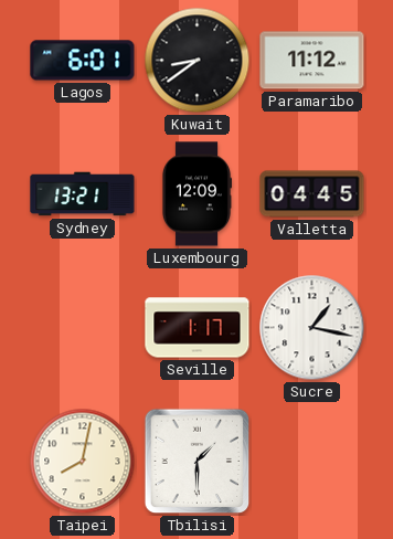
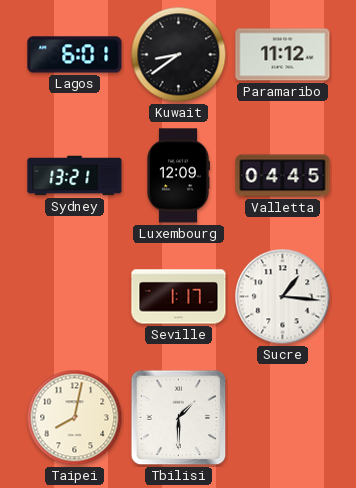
Sucre: 1:17 -> 1:16 (283, 297)
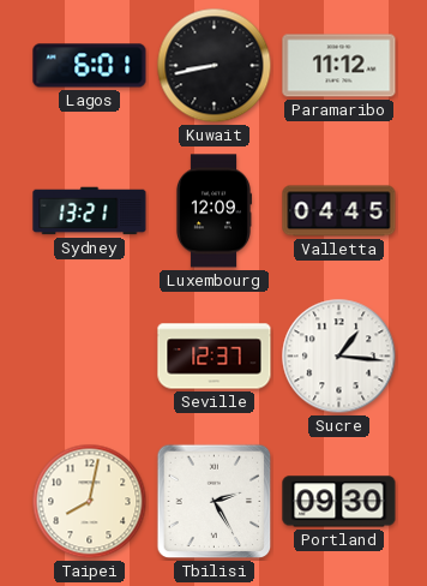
Kuwait: 8:39 -> 8:43 (215, 66)
Seville: 1:17 -> 12:37 (215, 357)
Tbilisi: 1:30 -> 2:25 (215, 502)
Portland: none -> 09:30 (339, 502)
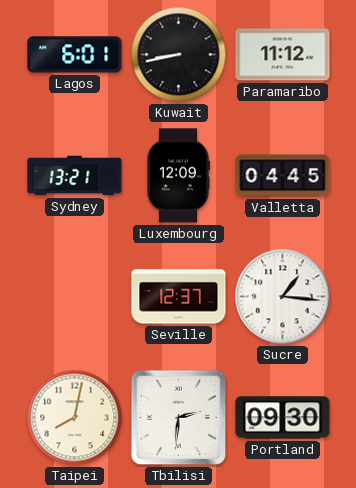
Tbilisi: 2:25 -> 2:31 (179, 418)
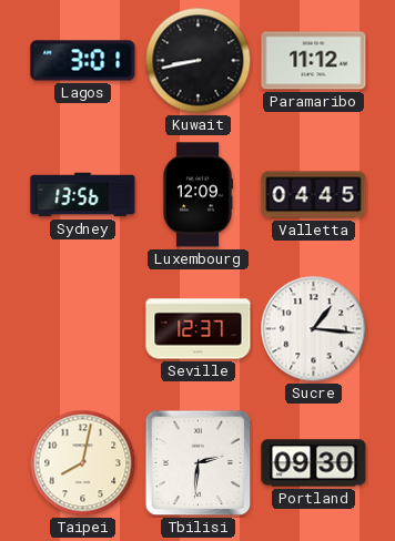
Lagos: 6:01 -> 3:01 (83, 61)
Sydney: 13:21 -> 13:56 (83, 195)
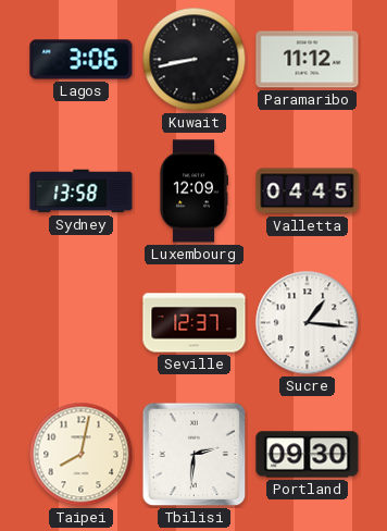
Lagos: 3:01 -> 3:06 (82, 60)
Sydney: 13:56 -> 13:58 (82, 192)
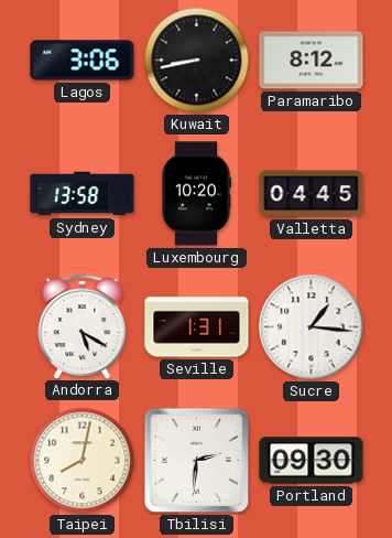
Paramaribo: 11:12 -> 8:12 (312, 61)
Luxembourg: 12:09 -> 10:20 (195, 194)
Andorra: none -> 5:20 (83, 326)
Seville: 12:37 -> 1:31 (197, 327)
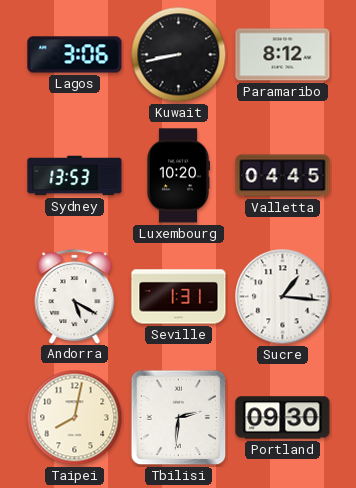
Sydney: 13:58 -> 13:53 (75, 176)
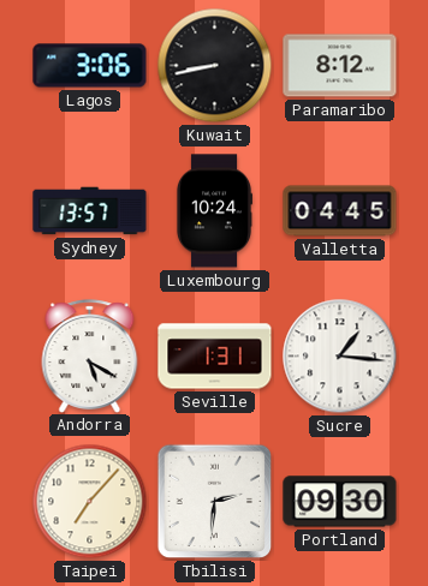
Sydney: 13:53 -> 13:57 (90, 211)
Luxembourg: 10:20 -> 10:24 (213, 211)
Taipei: 8:02 -> 7:07 (90, 502)
